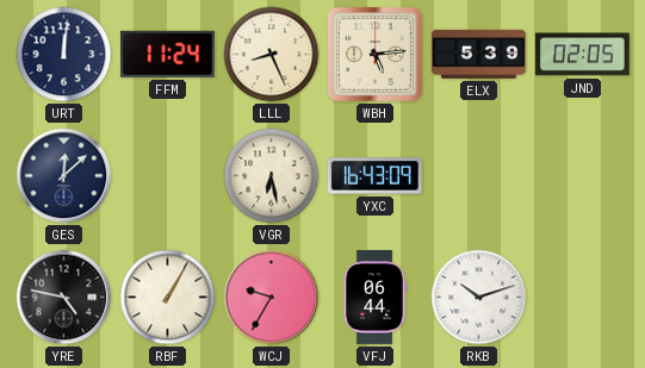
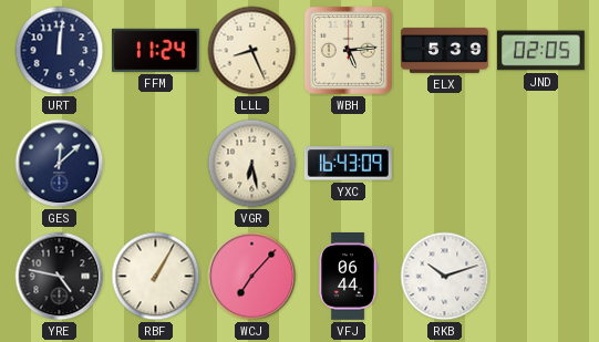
WCJ: 9:35 -> 7:07 (252, 277)
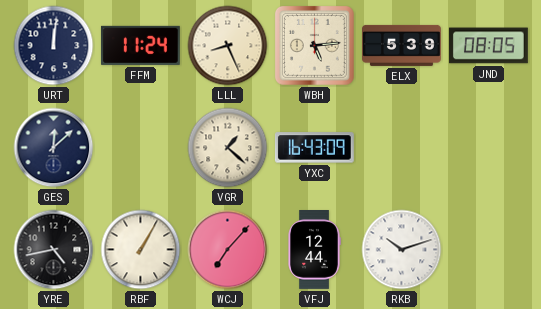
JND: 02:05 -> 08:05 (488, 46)
VGR: 6:28 -> 1:22 (228, 148)
YRE: 4:47 -> 4:43 (54, 250)
VFJ: 06:44 -> 12:44 (314, 250)
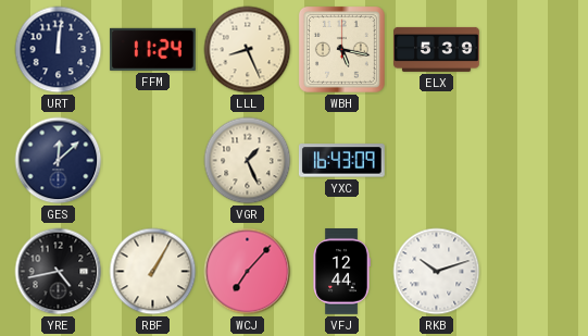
WBH: 5:14 -> 5:17 (341, 49)
JND: 08:05 -> none (488, 46)
VGR: 1:22 -> 1:26 (248, 161)
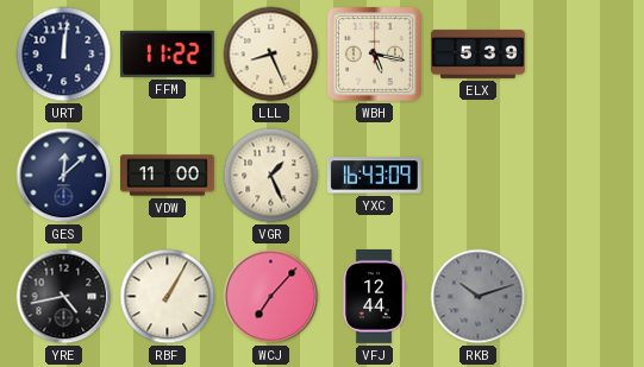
FFM: 11:24 -> 11:22 (167, 53)
VDW: none -> 11:00 (168, 176)
RKB dial: white -> grey (479, 297)
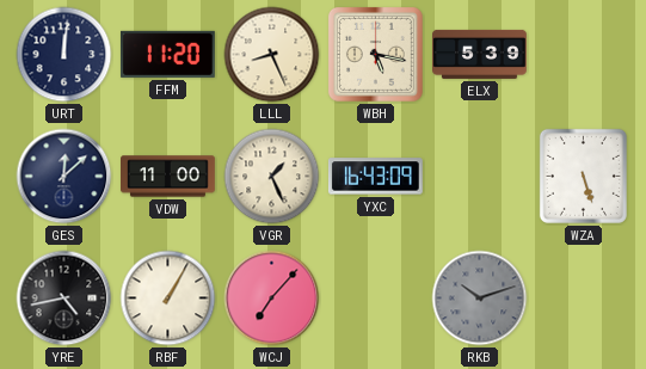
FFM: 11:22 -> 11:20 (167, 54)
WZA: none -> 5:27 (583, 176)
VFJ: 12:44 -> none (374, 297)
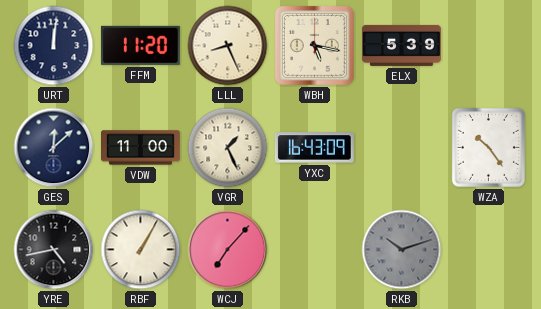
WZA: 5:27 -> 10:24 (488, 147)
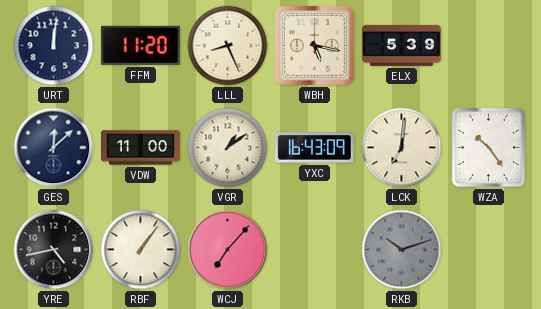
VGR: 1:26 -> 1:09 (228, 148)
LCK: none -> 7:01 (402, 148)
RBF: 1:05 -> 1:06 (141, 250)
